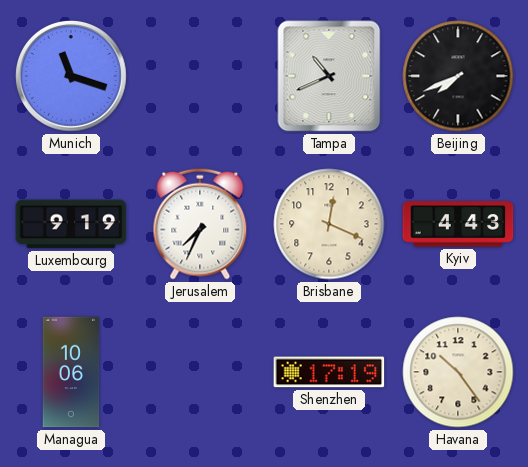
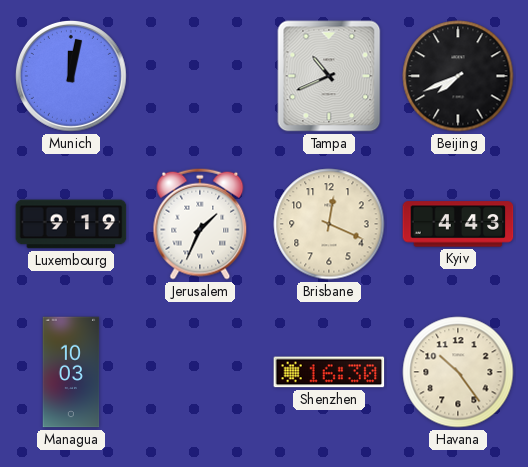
Munich: 11:18 -> 12:02 (71, 76)
Jerusalem: 7:34 -> 1:34 (200, 224)
Managua: 10:06 -> 10:03 (71, 372)
Shenzhen: 17:19 -> 16:30 (329, 372)
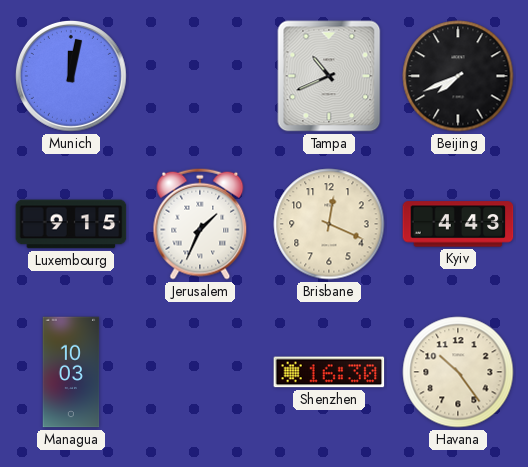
Luxembourg: 9:19 -> 9:15 (71, 224)
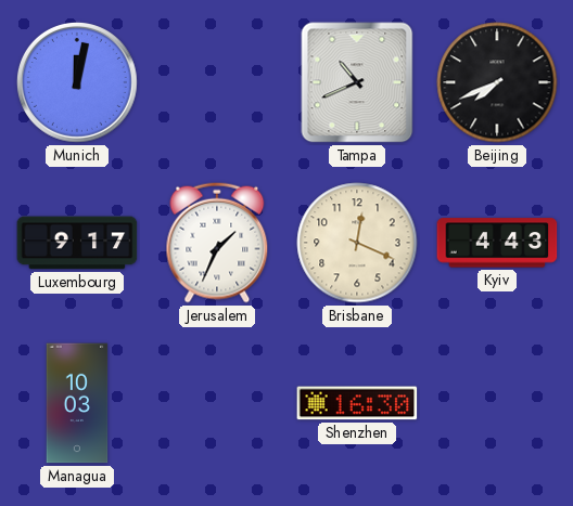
Luxembourg: 9:15 -> 9:17 (77, 243)
Havana: 10:24 -> none (458, 372)
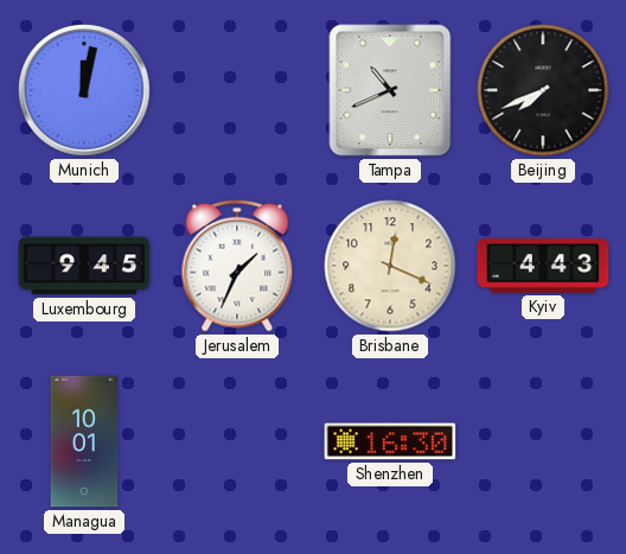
Luxembourg: 9:17 -> 9:45 (84, 266)
Managua: 10:03 -> 10:01 (84, 441)
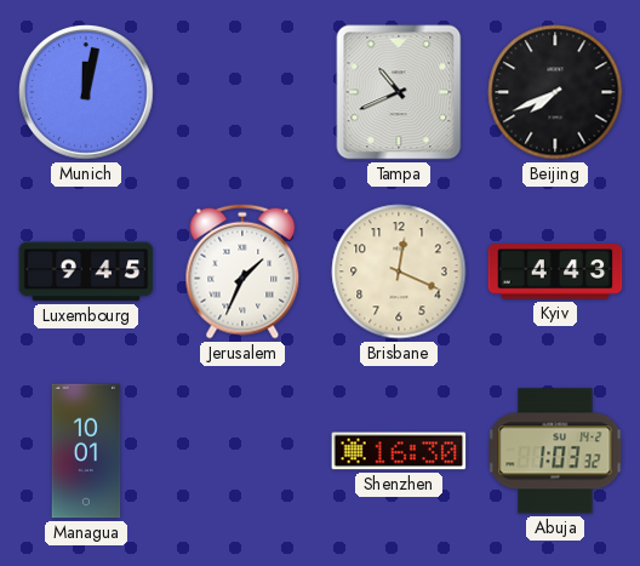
Abuja: none -> 1:03 (555, 451)
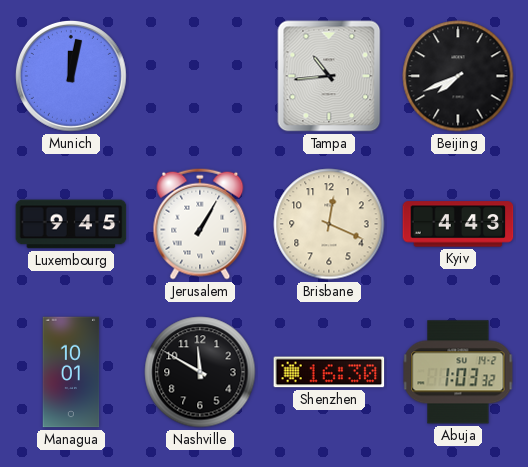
Tampa: 10:41 -> 10:44 (329, 76)
Jerusalem: 1:34 -> 1:05 (200, 224)
Nashville: none -> 11:50 (200, 372)
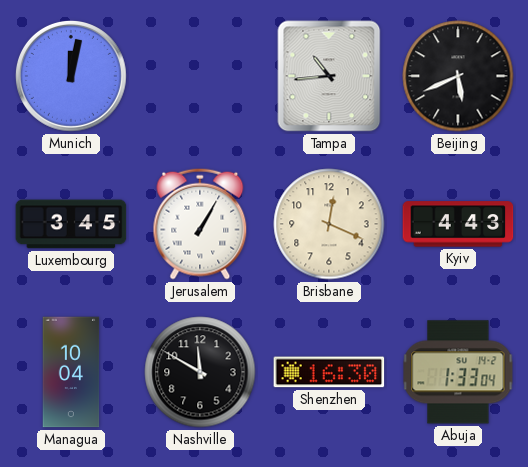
Beijing: 7:41 -> 5:41 (458, 76)
Luxembourg: 9:45 -> 3:45 (71, 224)
Managua: 10:01 -> 10:04 (71, 372)
Abuja: 1:03 -> 1:33 (458, 372)
